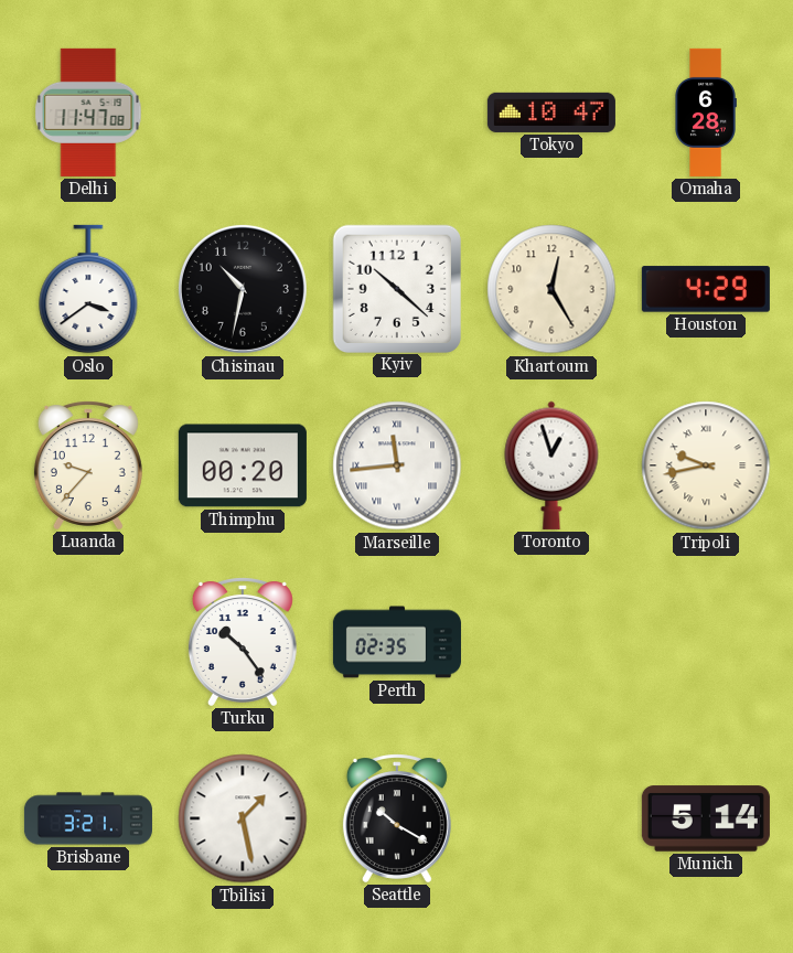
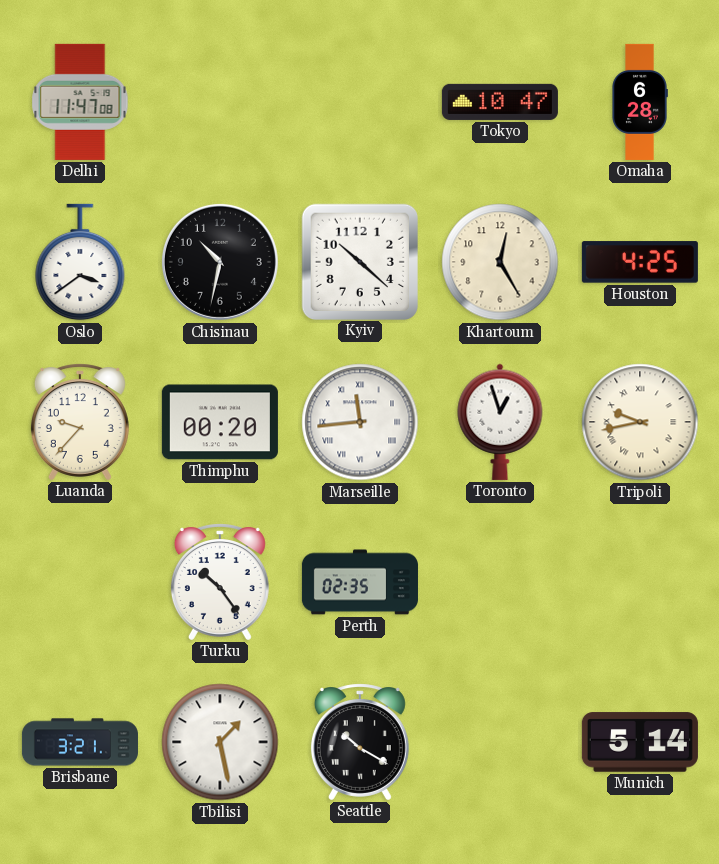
Houston: 4:29 -> 4:25 (640, 262)
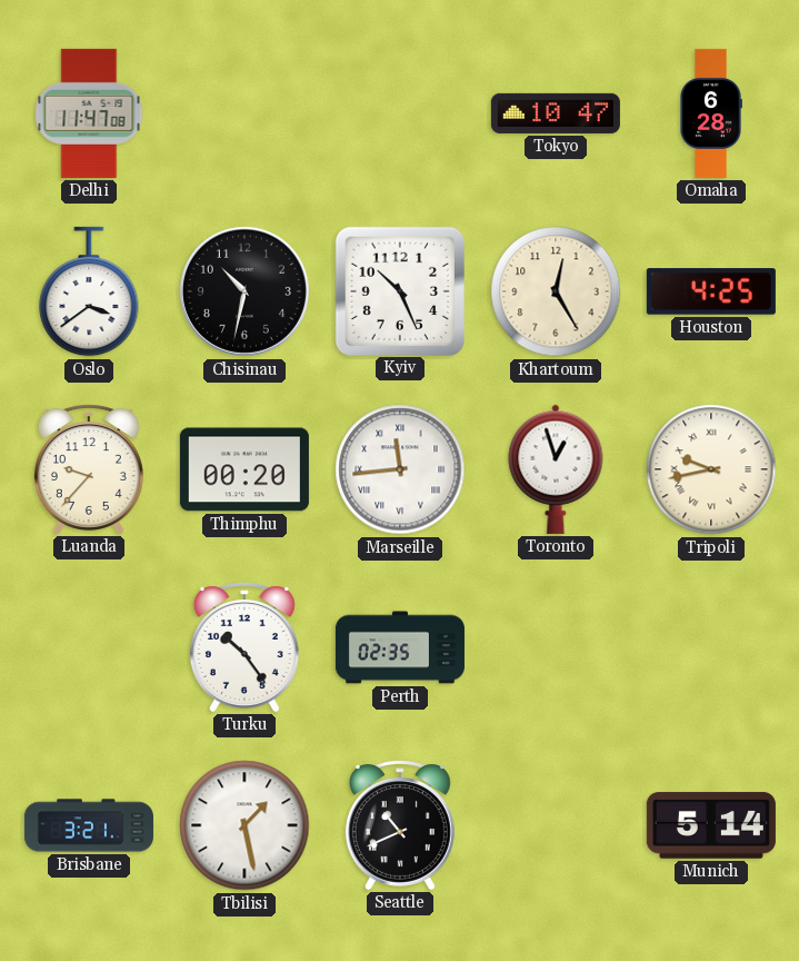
Kyiv: 10:22 -> 10:26 (399, 290)
Seattle: 10:20 -> 10:41 (400, 825)
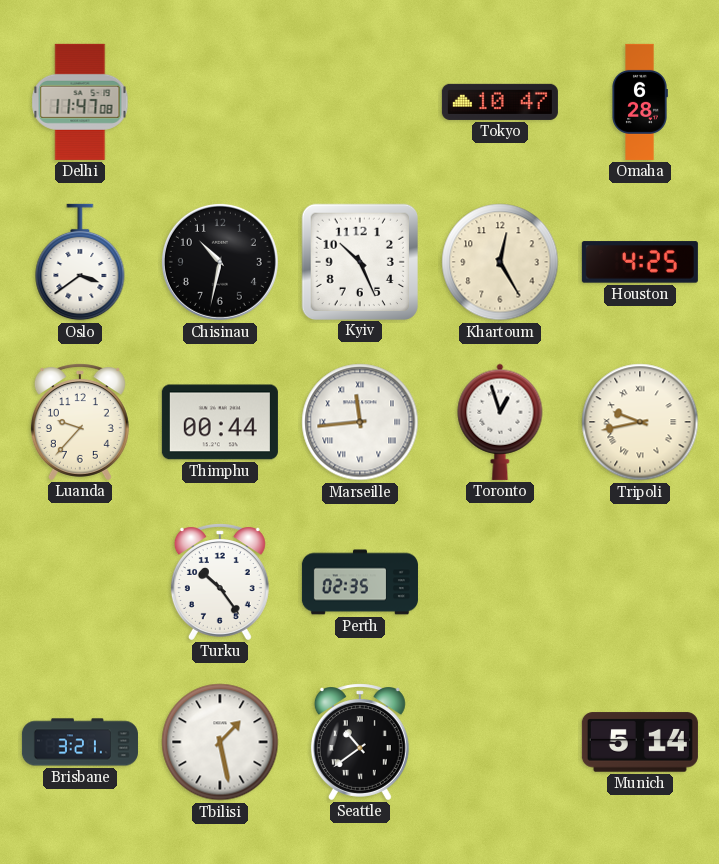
Thimphu: 00:20 -> 00:44 (220, 422)
Seattle: 10:41 -> 10:39 (360, 742)
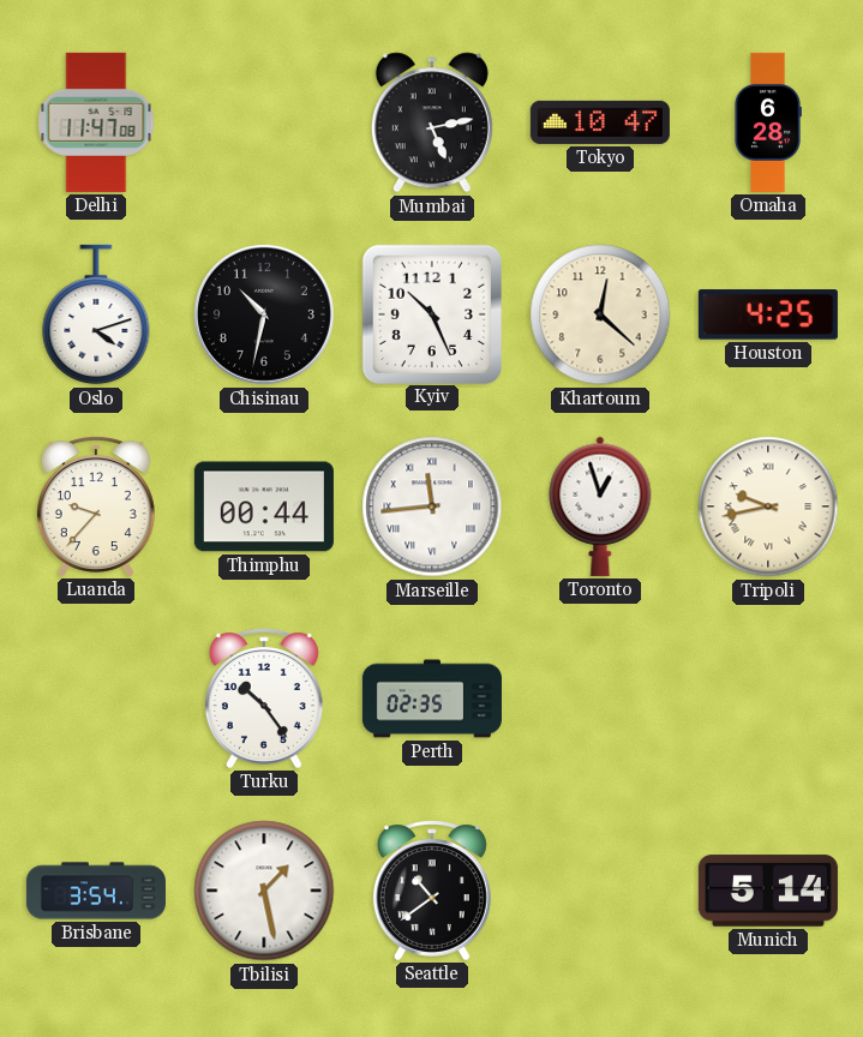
Mumbai: none -> 5:13 (432, 122)
Oslo: 3:39 -> 4:12 (96, 314)
Khartoum: 12:25 -> 12:22 (600, 314)
Brisbane: 3:21 -> 3:54 (96, 891)
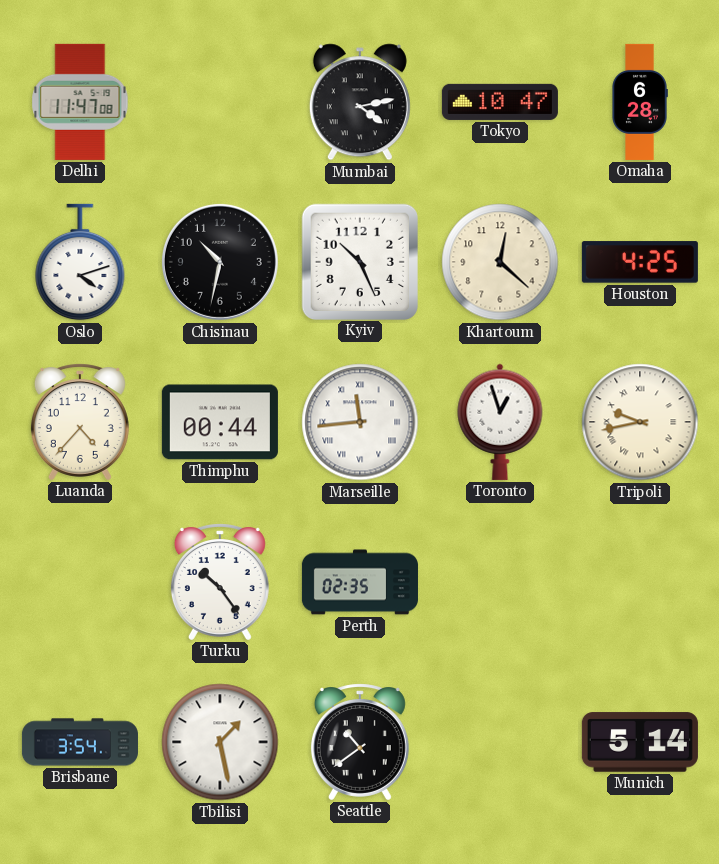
Mumbai: 5:13 -> 4:13 (360, 102)
Luanda: 9:37 -> 4:37 (80, 422)
